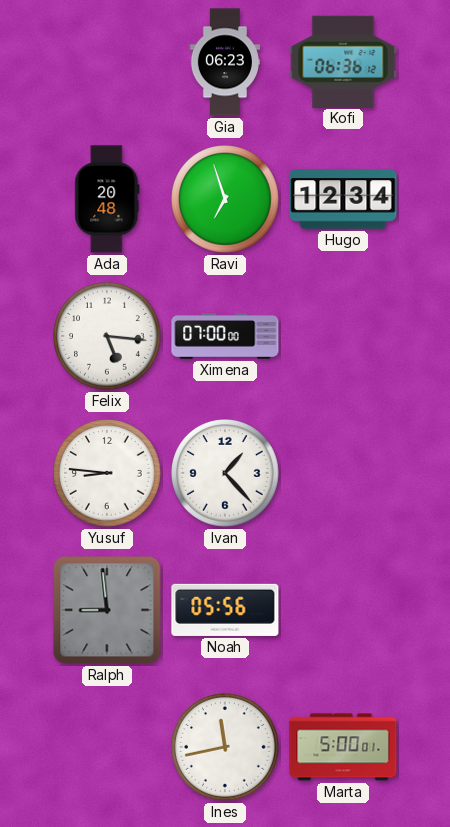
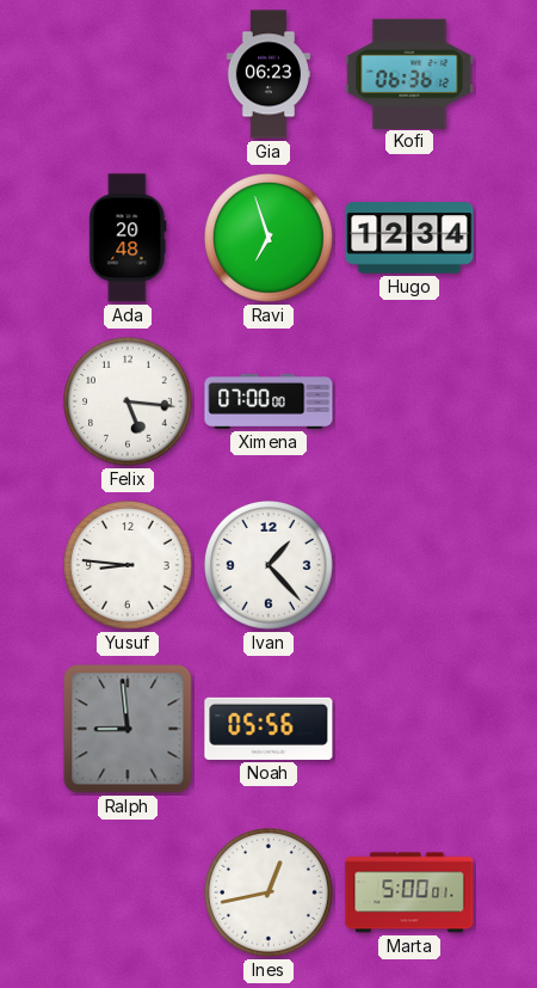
Ines: 11:43 -> 12:43 (270, 894)
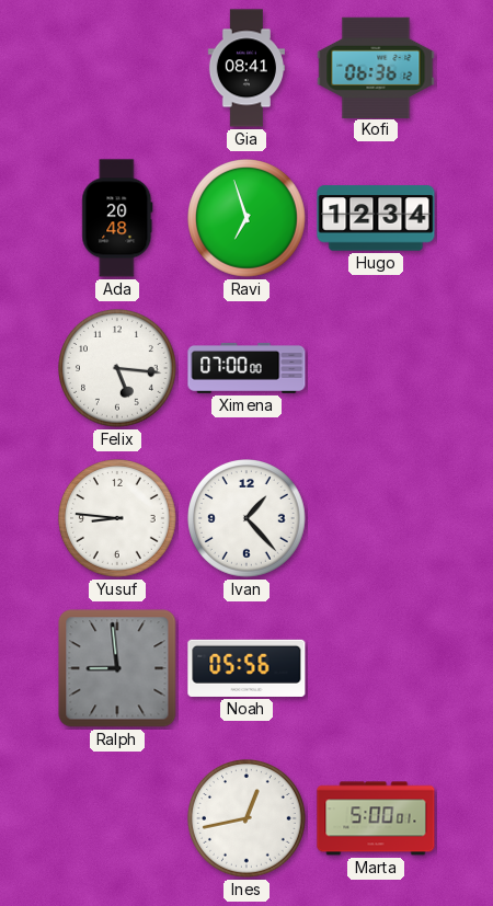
Gia: 06:23 -> 08:41 (245, 68)
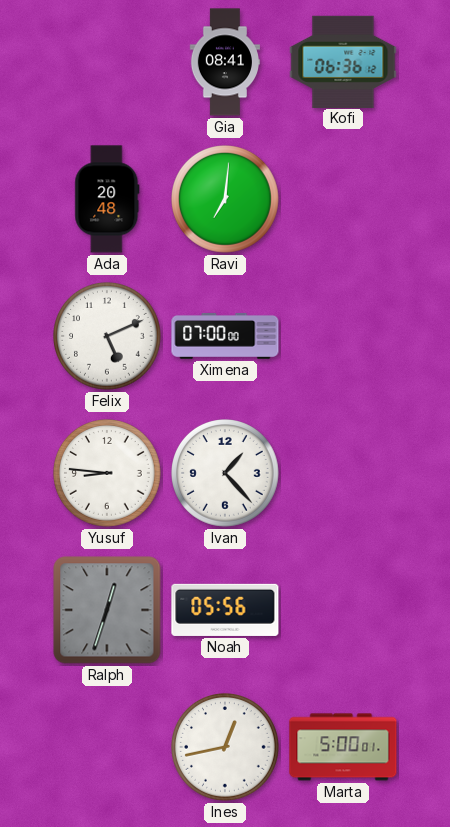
Ravi: 6:57 -> 7:01 (226, 200)
Hugo: 12:34 -> none (376, 218)
Felix: 5:16 -> 5:11 (108, 337)
Ralph: 8:59 -> 12:33 (107, 610)
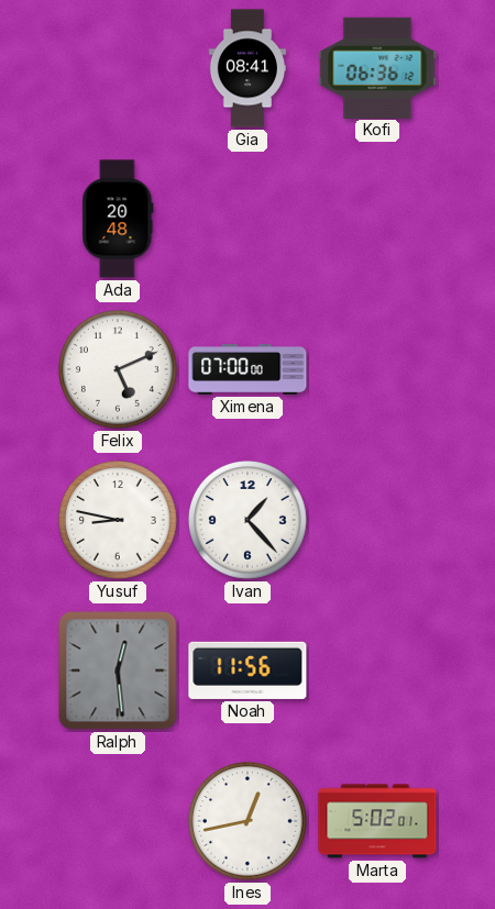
Ravi: 7:01 -> none (226, 200)
Yusuf: 8:46 -> 8:47 (119, 521)
Ralph: 12:33 -> 12:29 (118, 670)
Noah: 05:56 -> 11:56 (248, 670)
Marta: 5:00 -> 5:02 (377, 821)
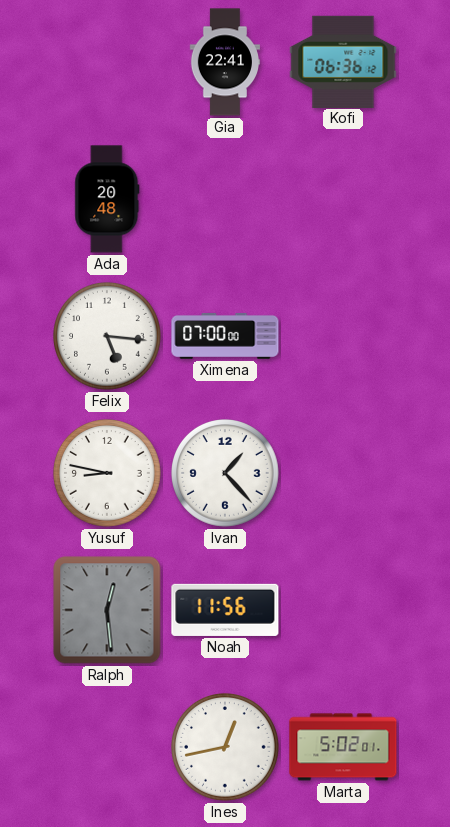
Gia: 08:41 -> 22:41 (224, 62)
Felix: 5:11 -> 5:16 (108, 337)
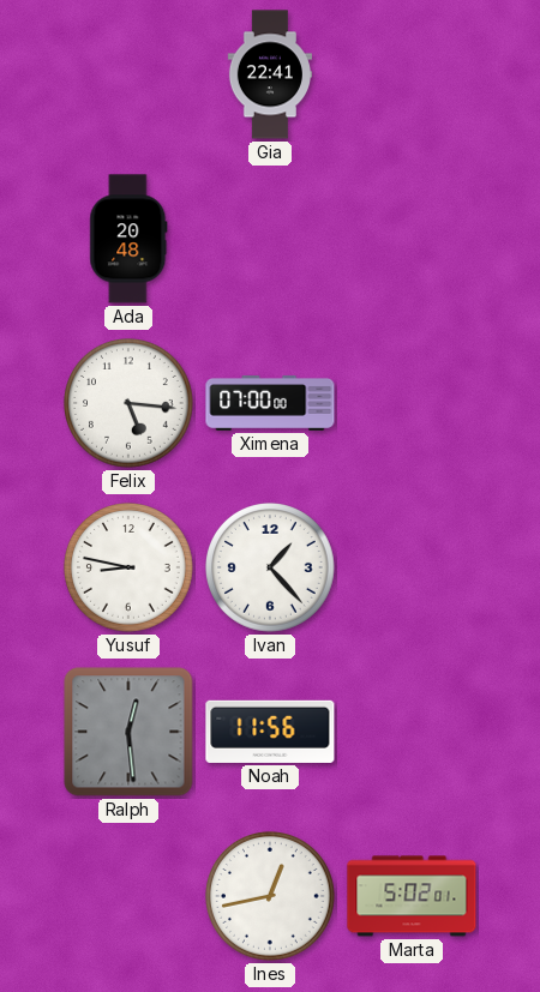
Kofi: 06:36 -> none (343, 61)
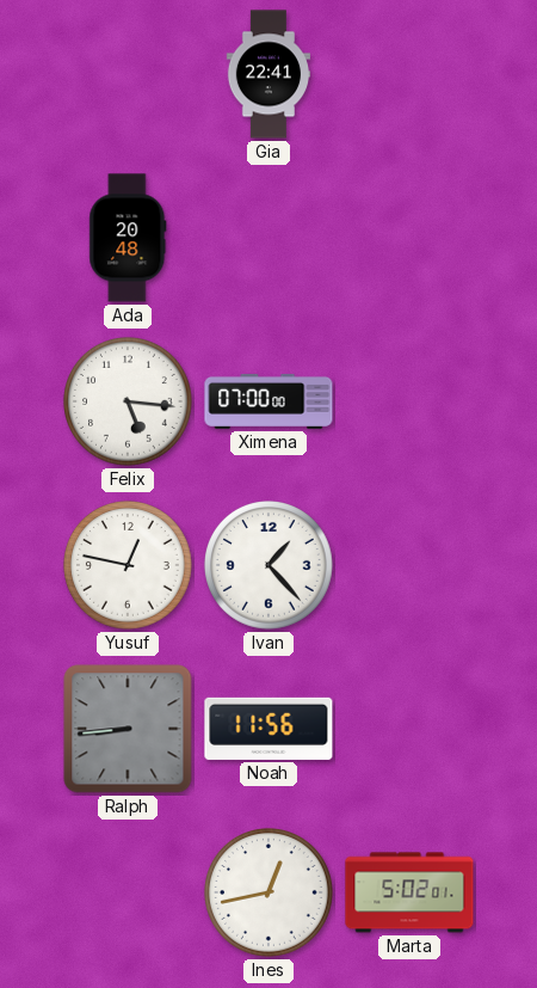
Yusuf: 8:47 -> 12:47 (129, 566)
Ralph: 12:29 -> 8:44 (128, 729)
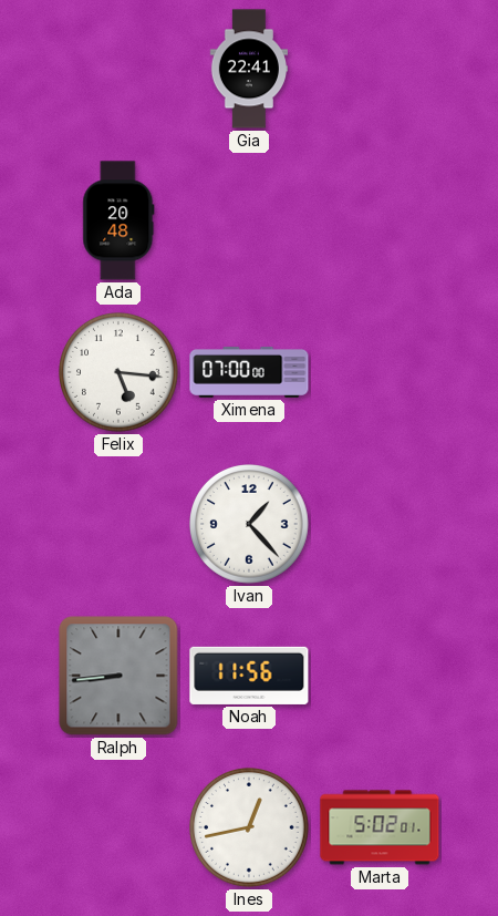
Yusuf: 12:47 -> none (129, 566)
